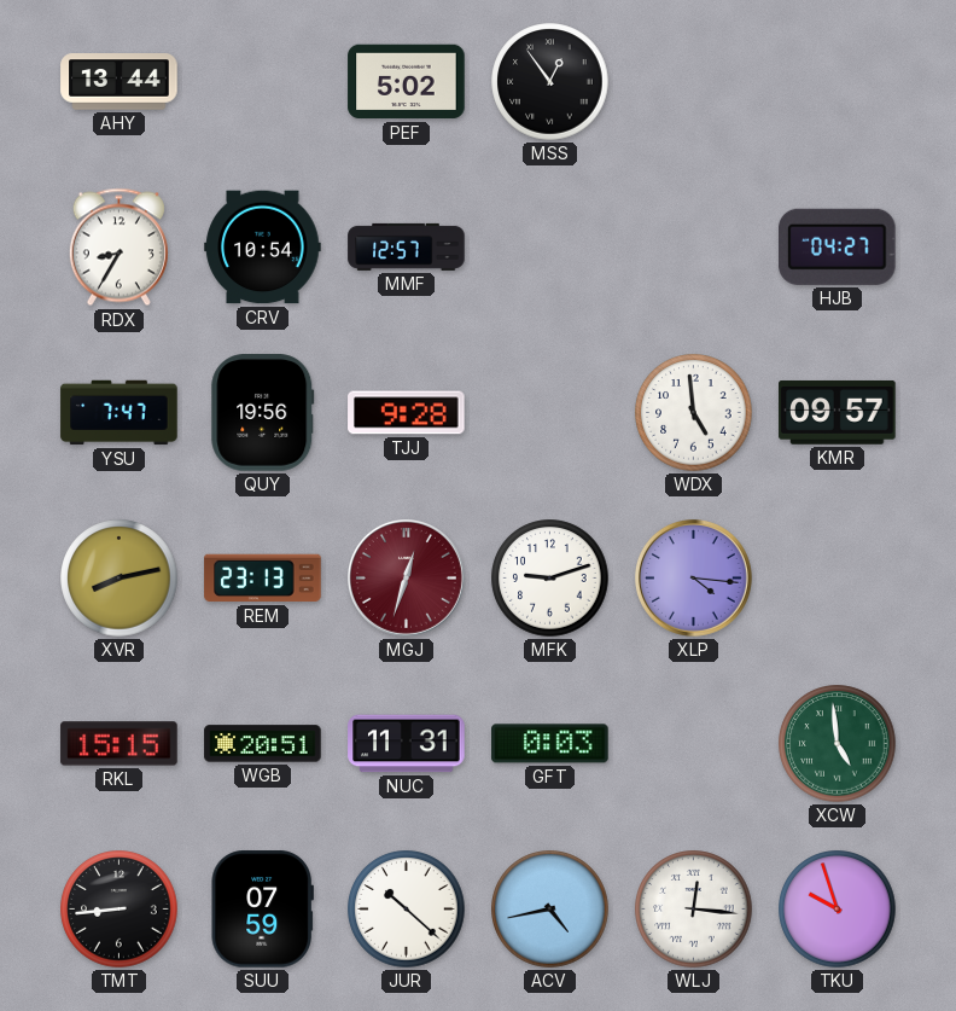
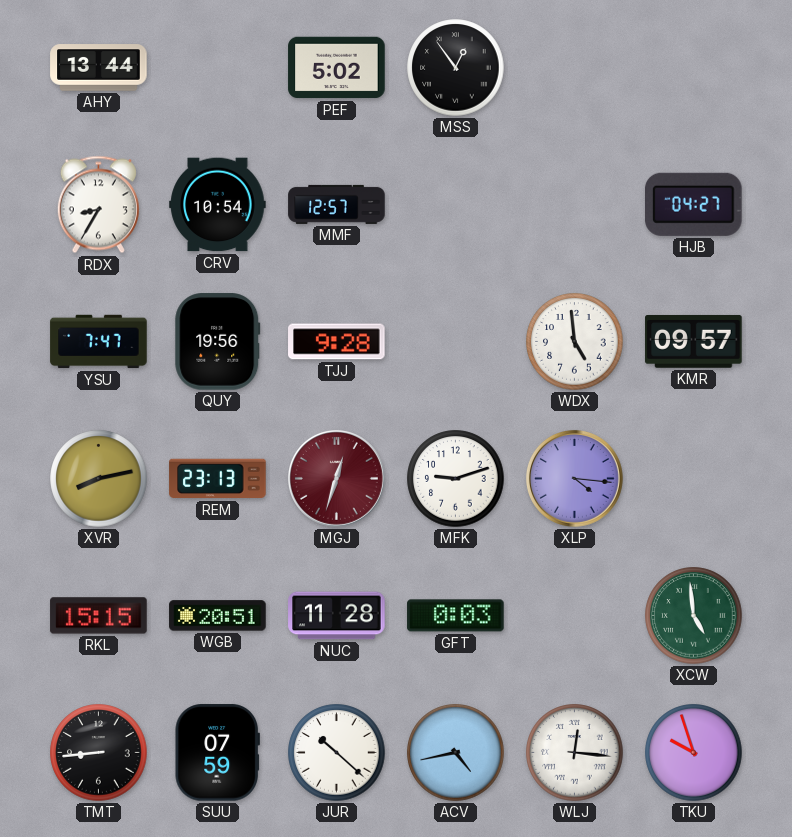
NUC: 11:31 -> 11:28 (337, 616)
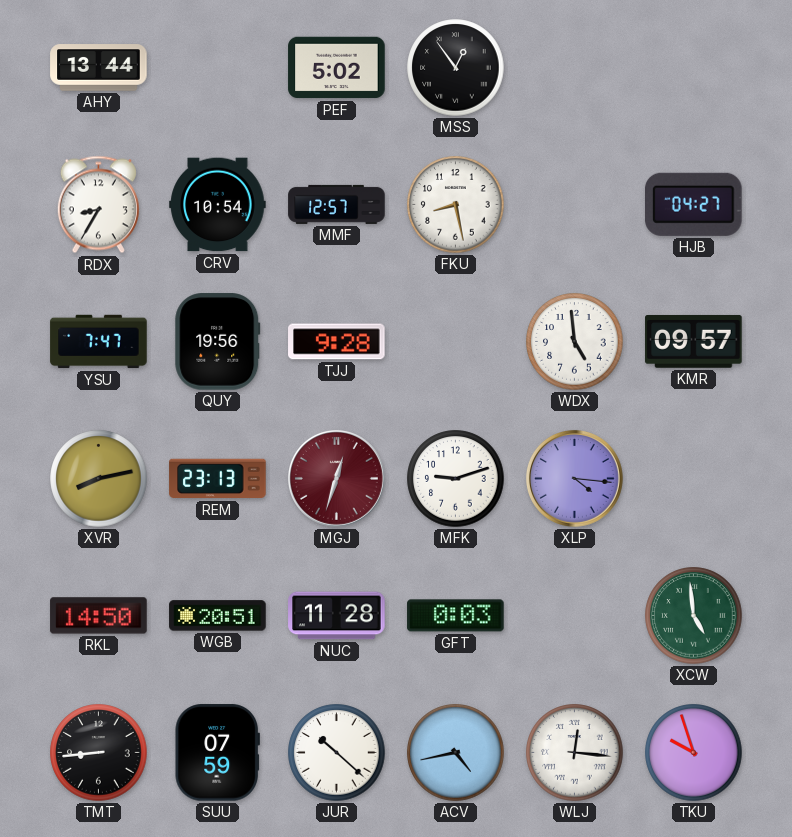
FKU: none -> 8:28 (456, 205)
RKL: 15:15 -> 14:50 (99, 616)
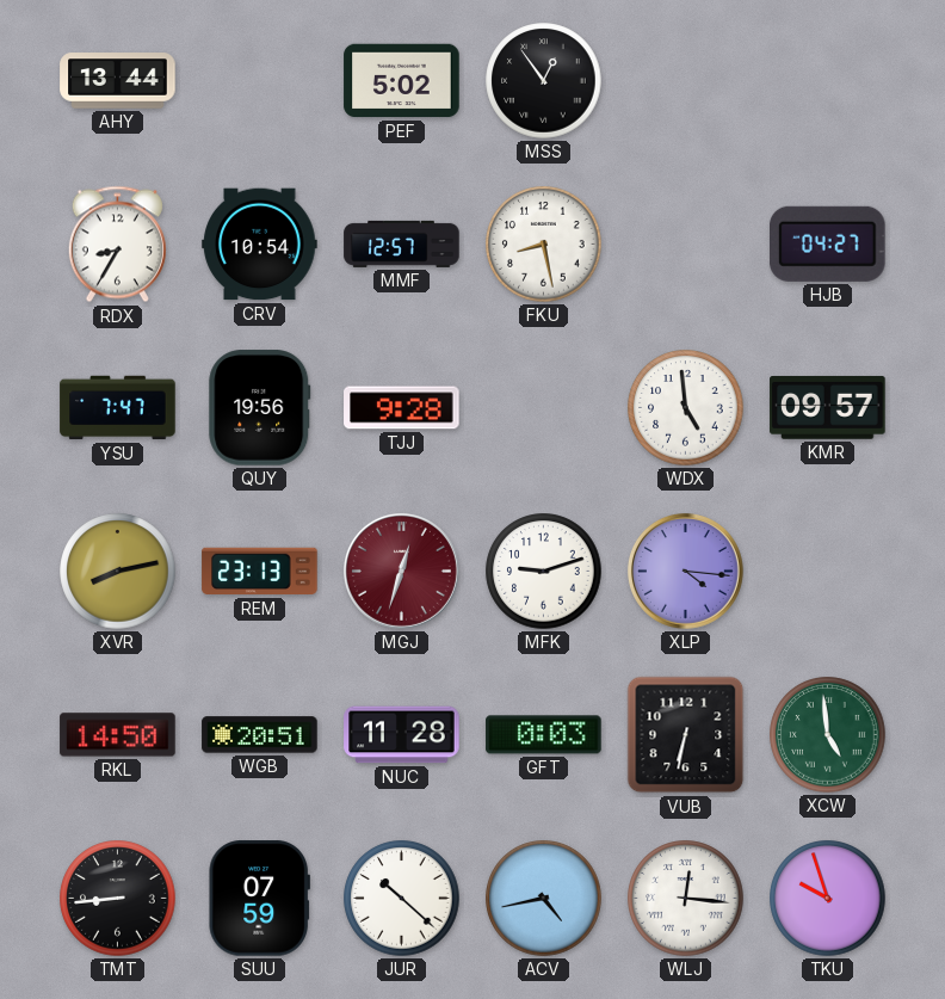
VUB: none -> 6:32 (686, 735)
